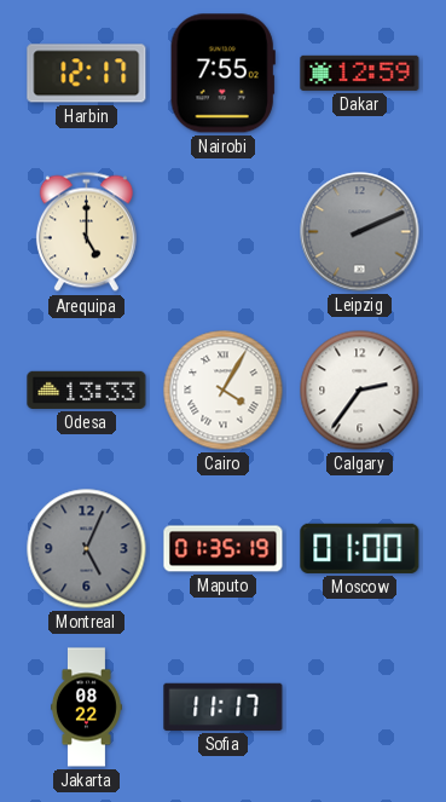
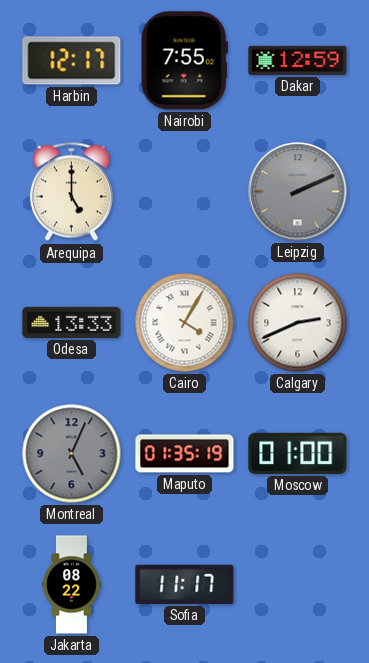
Calgary: 2:36 -> 2:41 (298, 323)
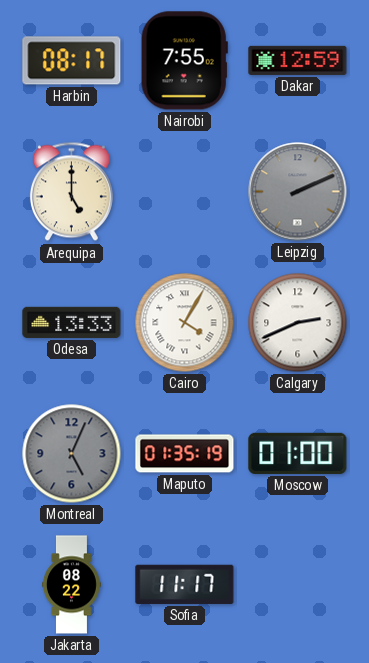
Harbin: 12:17 -> 08:17 (72, 61)
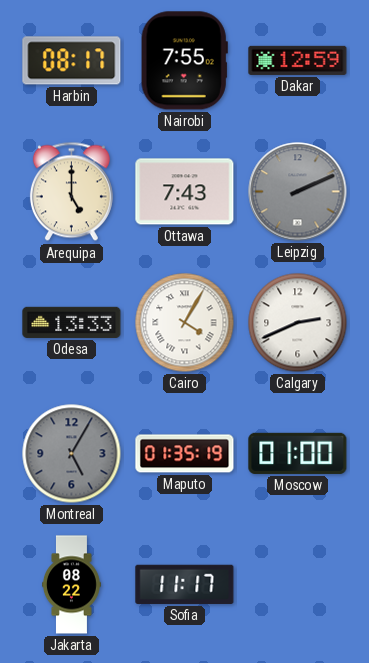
Ottawa: none -> 7:43 (185, 192)
Montreal: 5:04 -> 5:05 (72, 454)
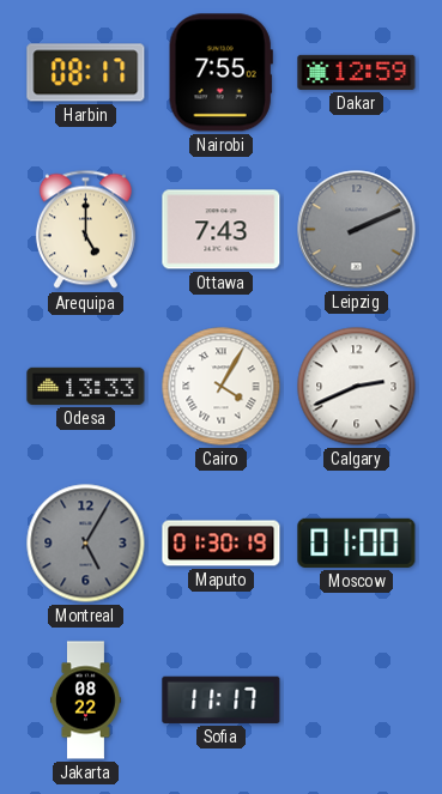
Maputo: 01:35 -> 01:30 (222, 544)
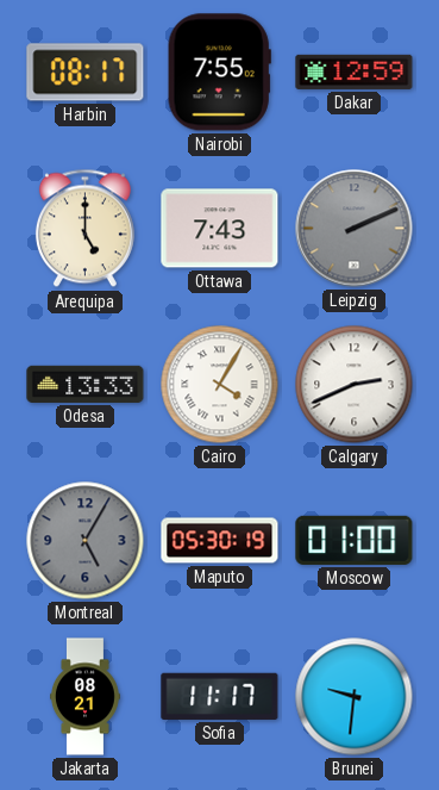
Maputo: 01:30 -> 05:30 (220, 541)
Jakarta: 08:22 -> 08:21 (86, 697)
Brunei: none -> 9:31 (355, 697)
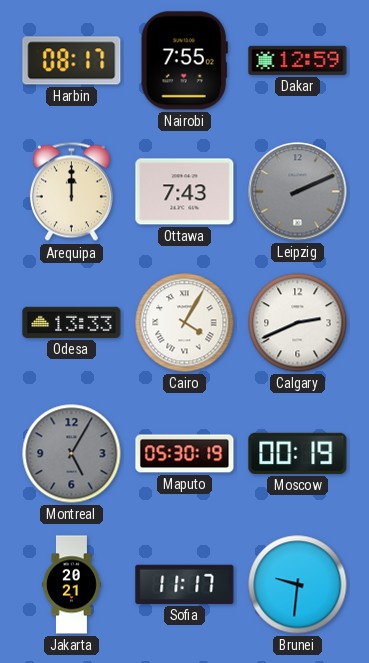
Arequipa: 5:00 -> 12:00 (71, 192)
Moscow: 01:00 -> 00:19 (298, 453)
Jakarta: 08:21 -> 20:21 (72, 585)
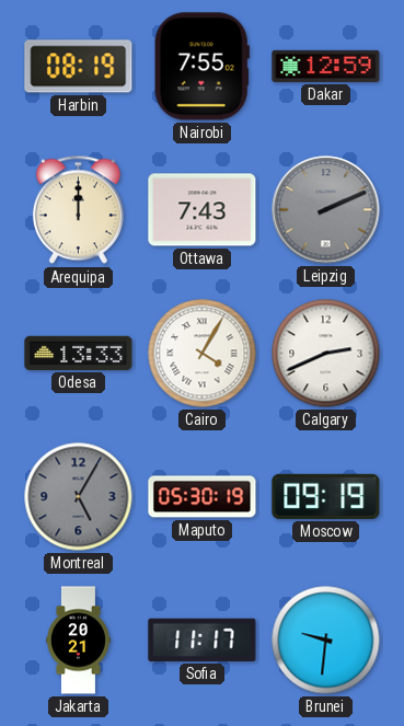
Harbin: 08:17 -> 08:19 (79, 67)
Moscow: 00:19 -> 09:19 (326, 496)
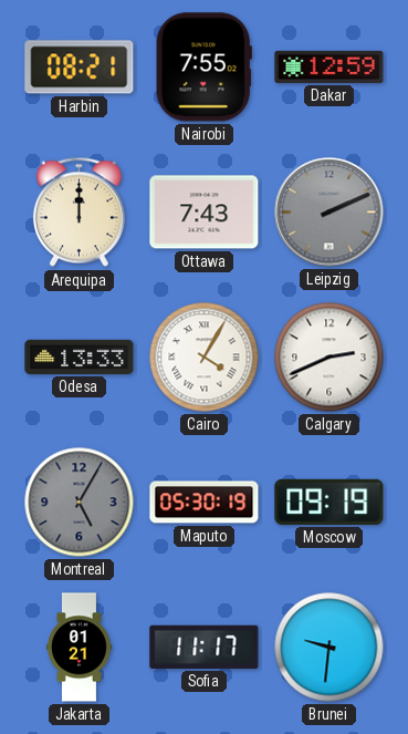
Harbin: 08:19 -> 08:21 (80, 68)
Jakarta: 20:21 -> 01:21 (80, 648)
